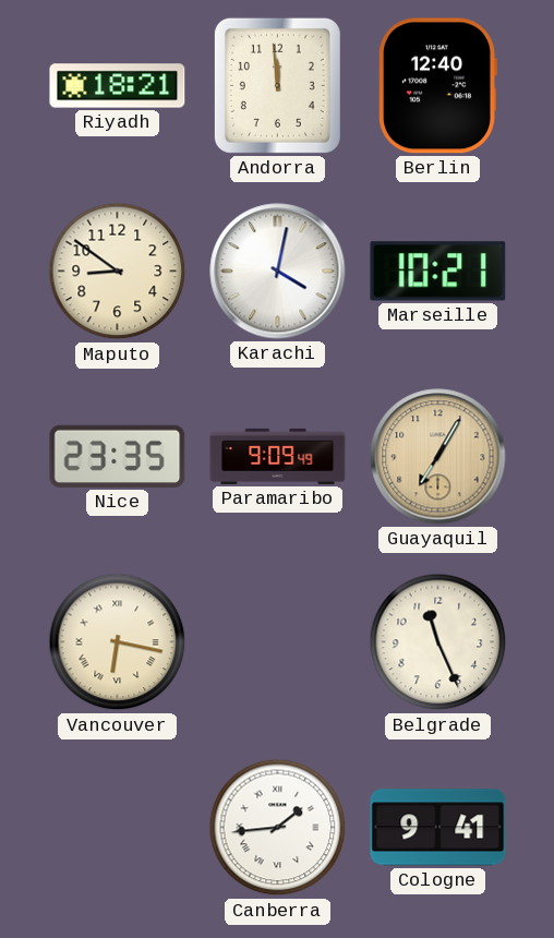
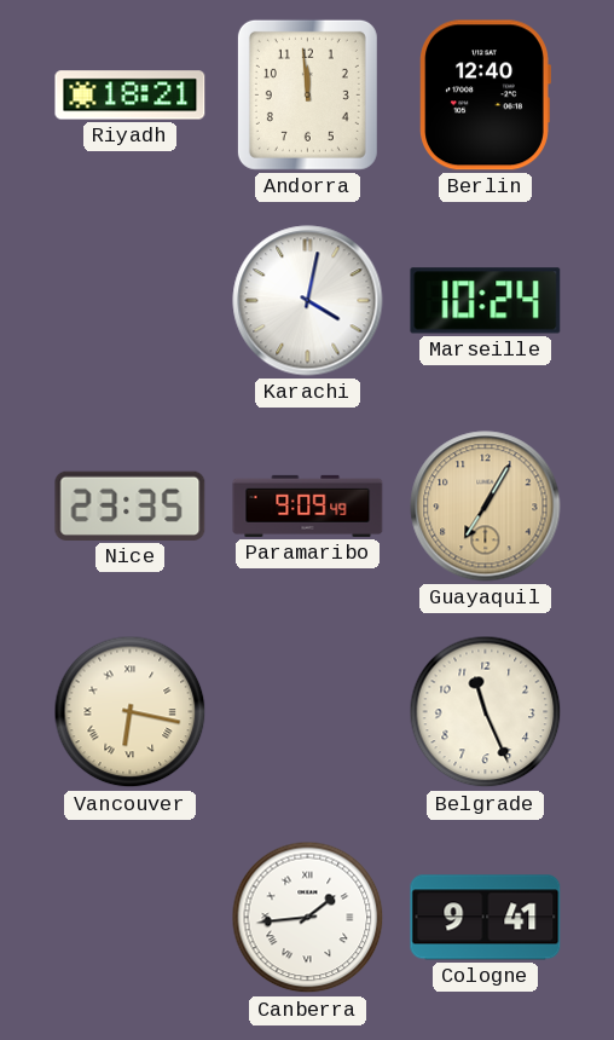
Maputo: 8:51 -> none (118, 272)
Marseille: 10:21 -> 10:24 (486, 301)
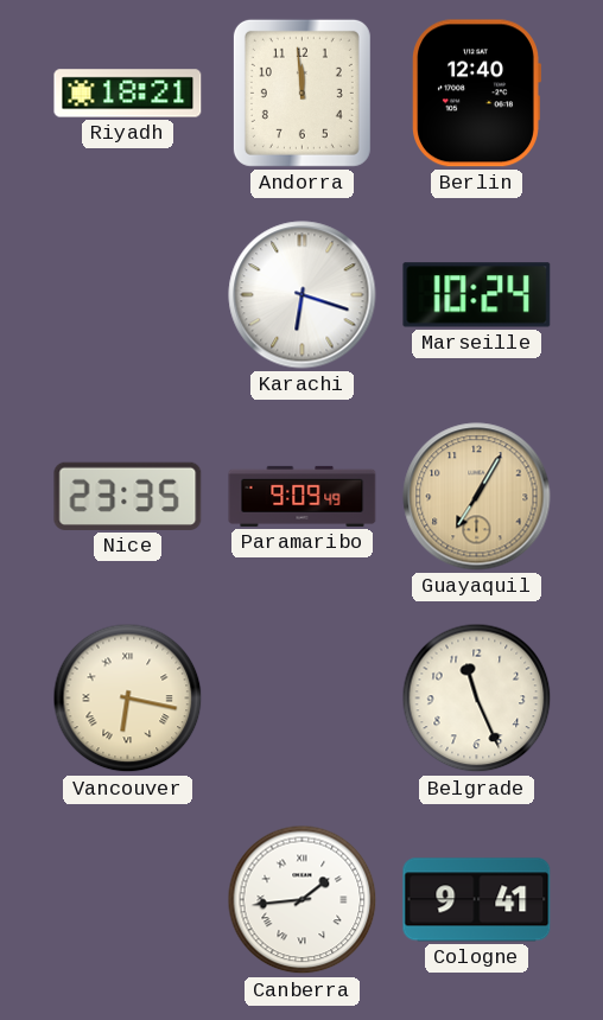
Karachi: 4:02 -> 6:18 (303, 295)
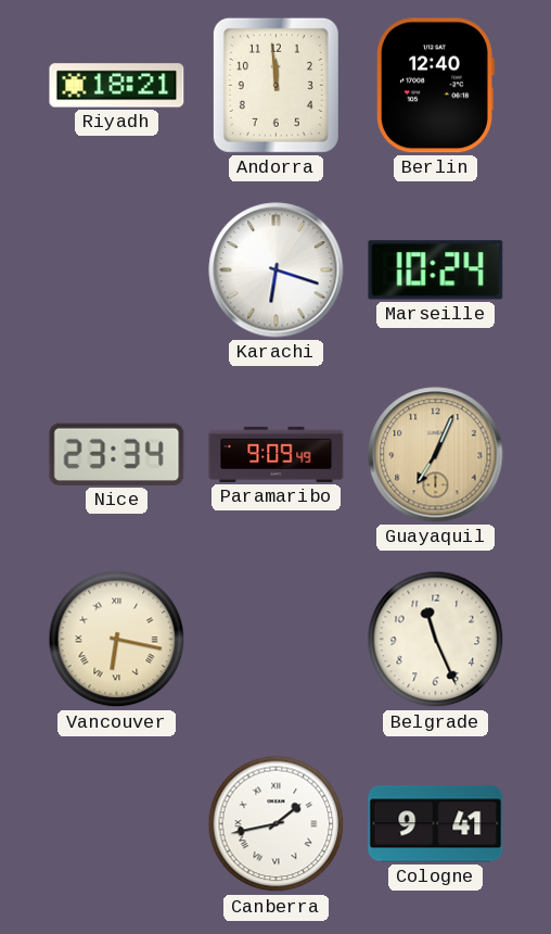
Nice: 23:35 -> 23:34 (117, 454)
Guayaquil: 7:05 -> 7:04 (436, 455)
Canberra: 1:44 -> 1:43 (277, 824)
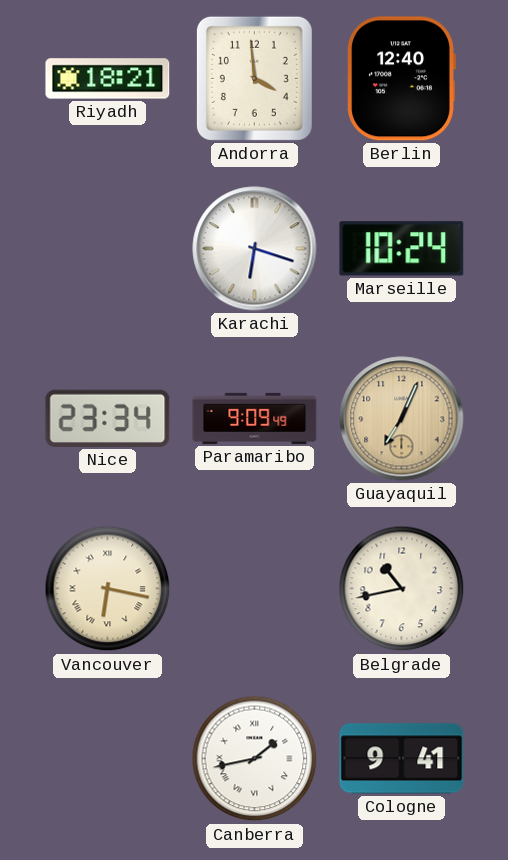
Andorra: 11:59 -> 3:59 (254, 78)
Belgrade: 11:26 -> 10:43 (402, 589)
